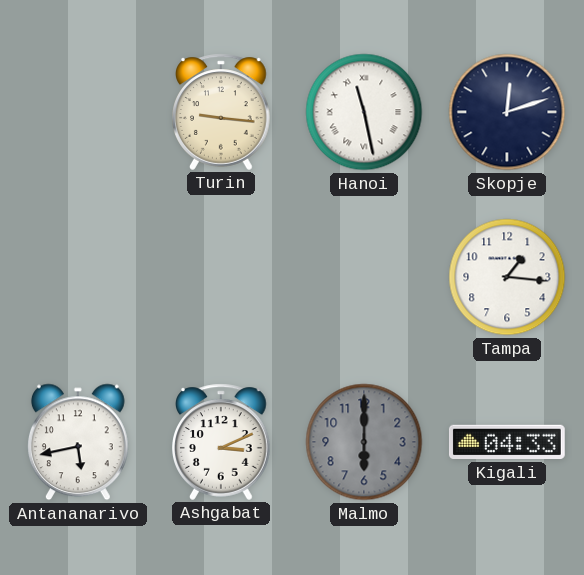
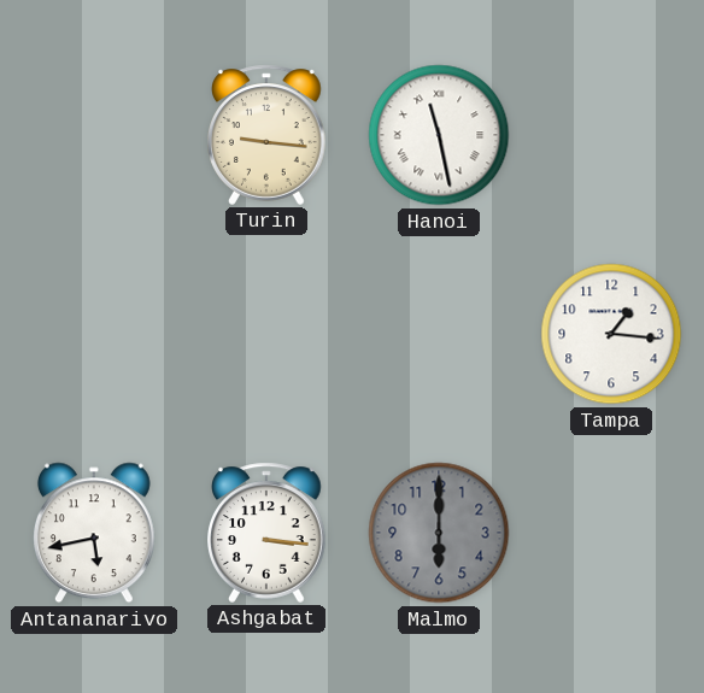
Skopje: 12:12 -> none (507, 112)
Ashgabat: 3:11 -> 3:16 (268, 533)
Kigali: 04:33 -> none (507, 442)
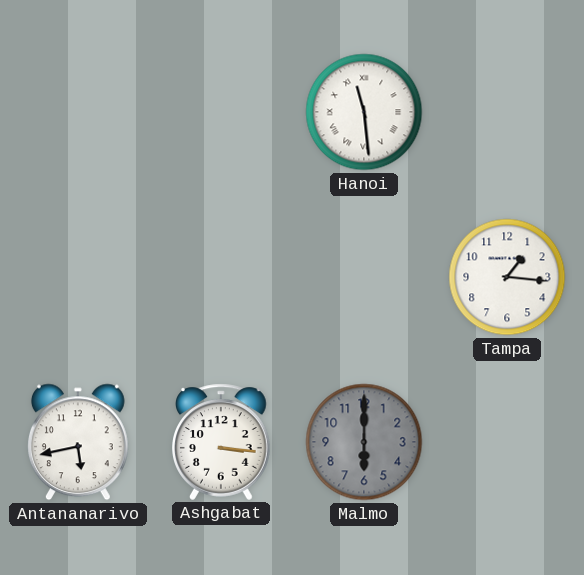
Turin: 9:16 -> none (268, 135)
Hanoi: 11:28 -> 11:29 (364, 112)
